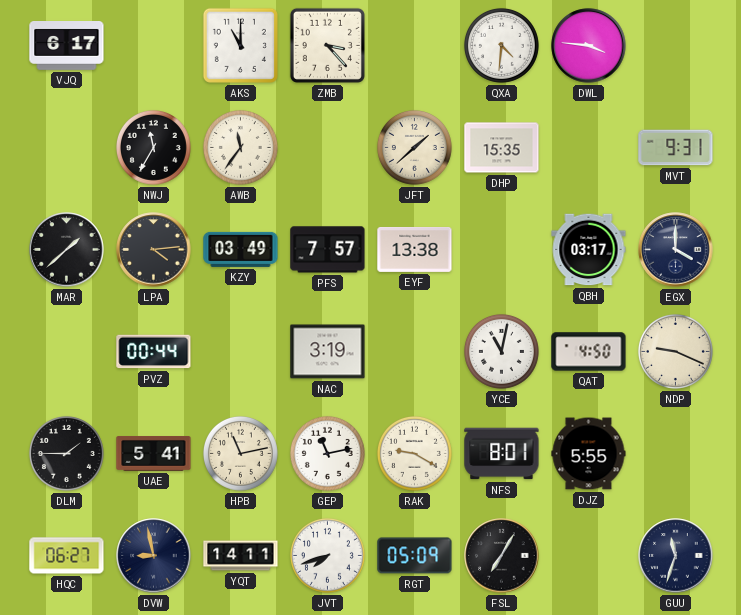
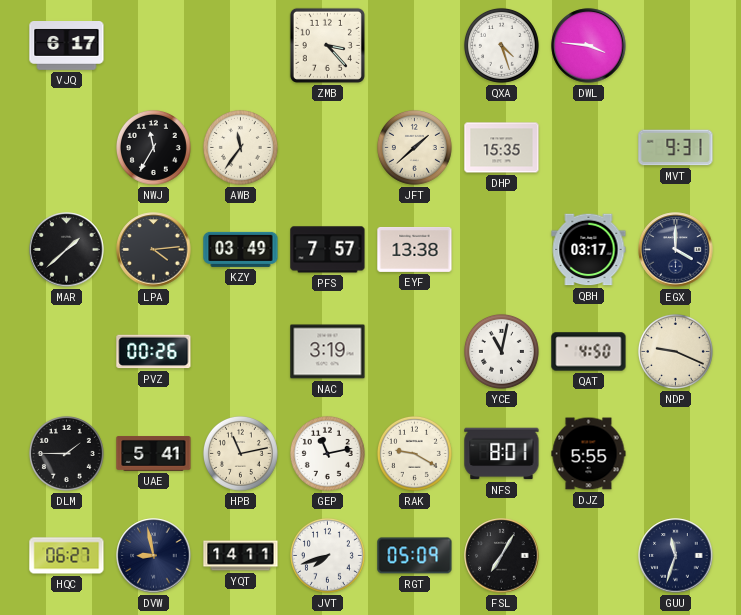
AKS: 11:00 -> none (240, 45)
QXA: 4:31 -> 4:27 (501, 45)
PVZ: 00:44 -> 00:26 (154, 352)
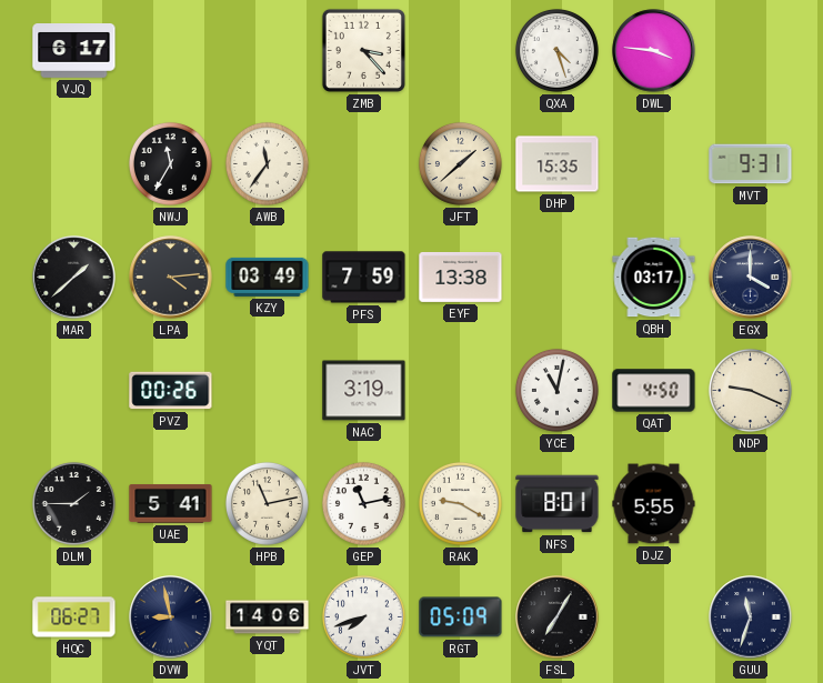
PFS: 7:57 -> 7:59 (364, 278)
YQT: 14:11 -> 14:06 (268, 617)
